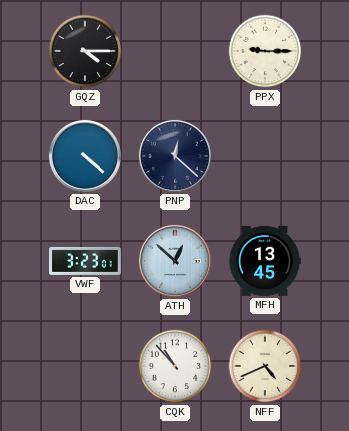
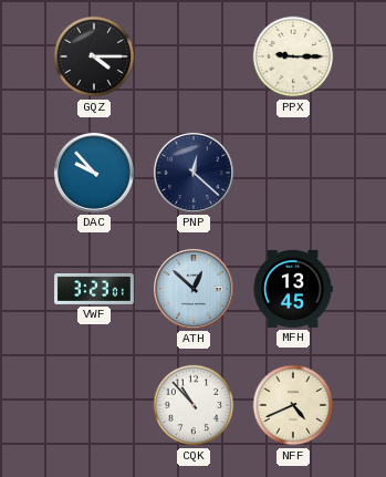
DAC: 4:22 -> 9:53 (94, 173)
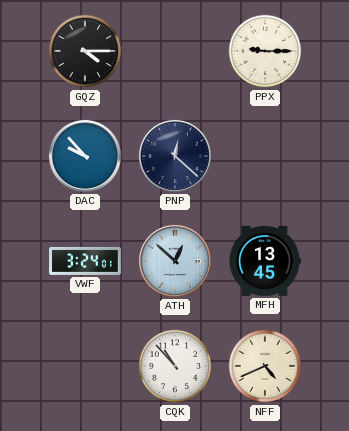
VWF: 3:23 -> 3:24 (86, 261)
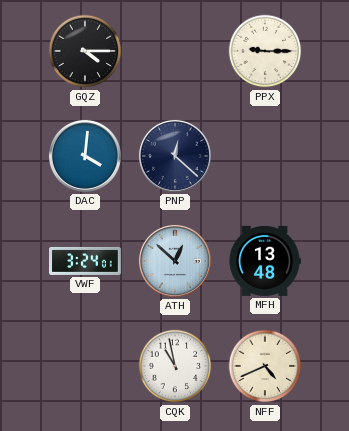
DAC: 9:53 -> 4:01 (85, 156)
MFH: 13:45 -> 13:48 (265, 261)
CQK: 10:53 -> 10:58 (175, 366)
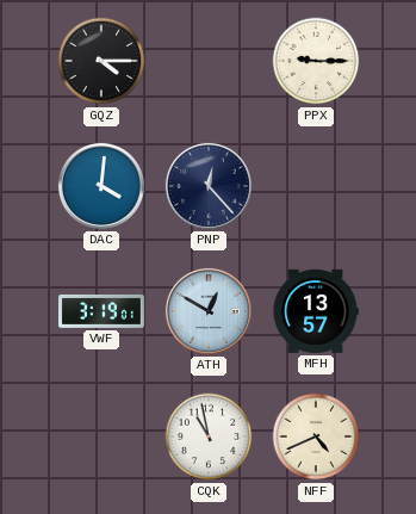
PNP: 12:22 -> 12:23 (209, 186)
VWF: 3:24 -> 3:19 (103, 311)
ATH: 12:52 -> 12:50 (209, 311)
MFH: 13:48 -> 13:57 (316, 311)
